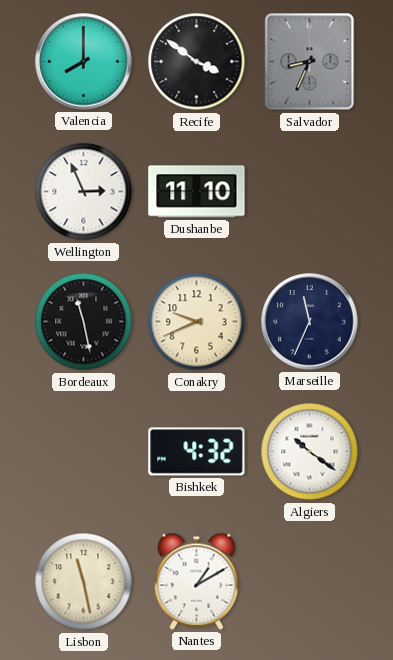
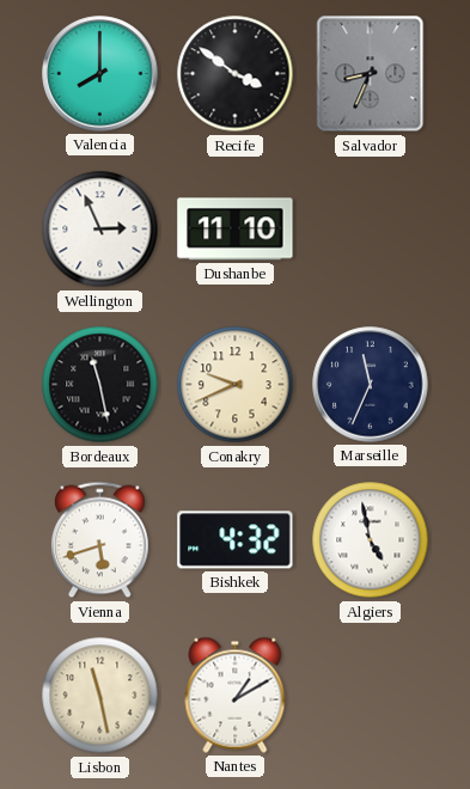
Vienna: none -> 5:42 (99, 540)
Algiers: 10:21 -> 4:58 (371, 540)
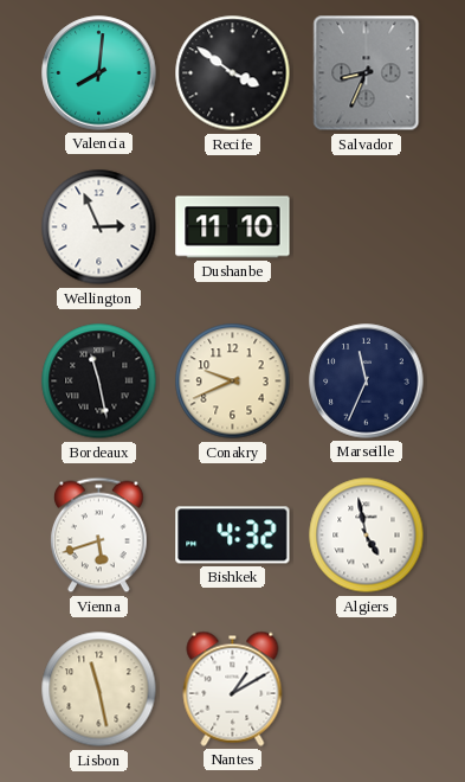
Valencia: 8:00 -> 8:01 (99, 73)
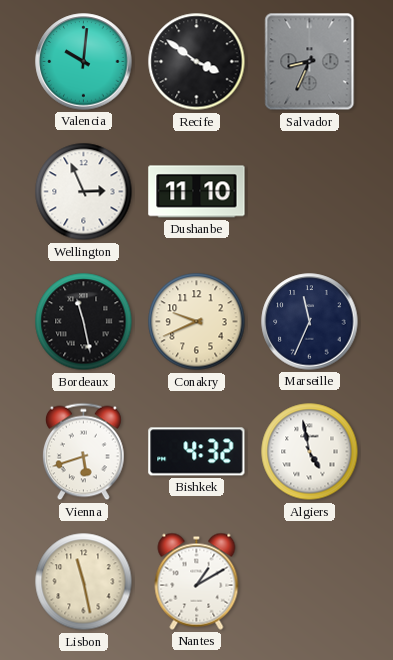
Valencia: 8:01 -> 10:01 (84, 62)
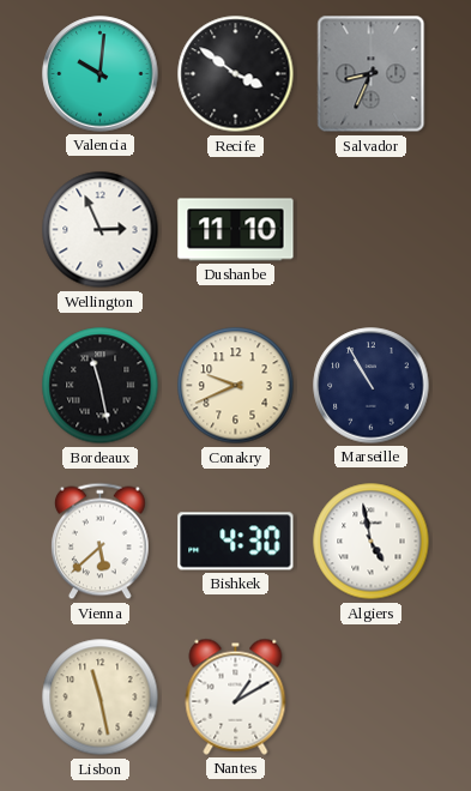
Marseille: 11:34 -> 10:55 (372, 386)
Vienna: 5:42 -> 5:38 (99, 542)
Bishkek: 4:32 -> 4:30 (236, 542)
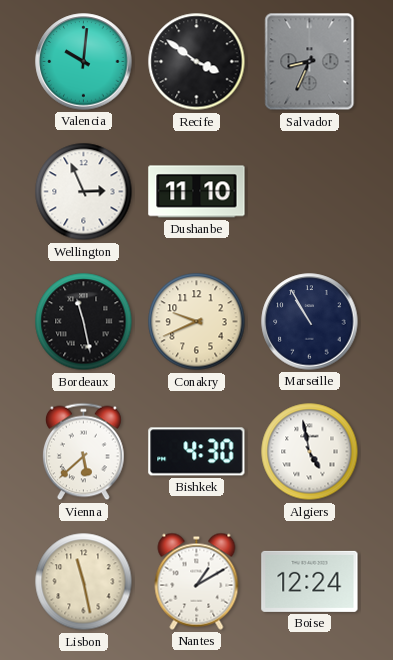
Boise: none -> 12:24 (310, 581)
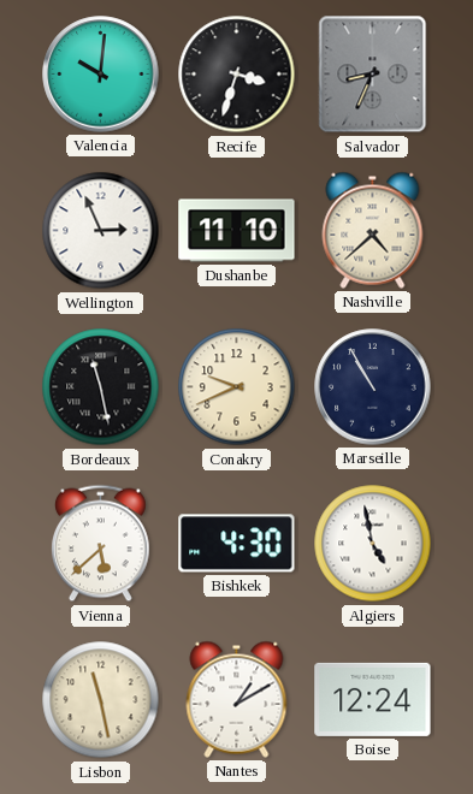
Recife: 3:51 -> 3:33 (237, 75)
Nashville: none -> 4:38 (373, 230)
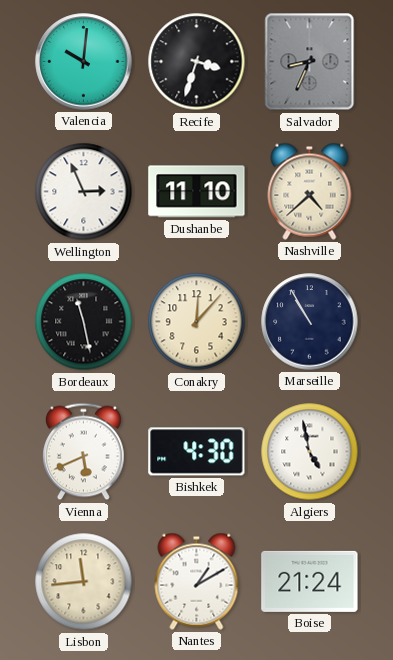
Conakry: 9:41 -> 12:07 (197, 322)
Vienna: 5:38 -> 5:41 (83, 452)
Lisbon: 11:28 -> 11:44 (84, 582)
Boise: 12:24 -> 21:24 (310, 581)
